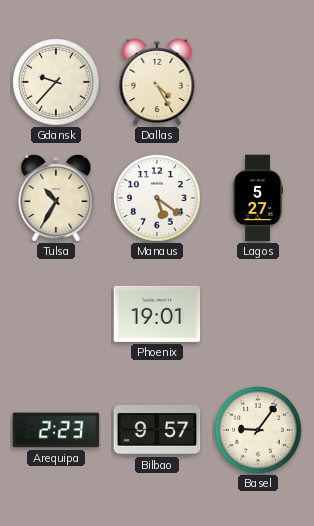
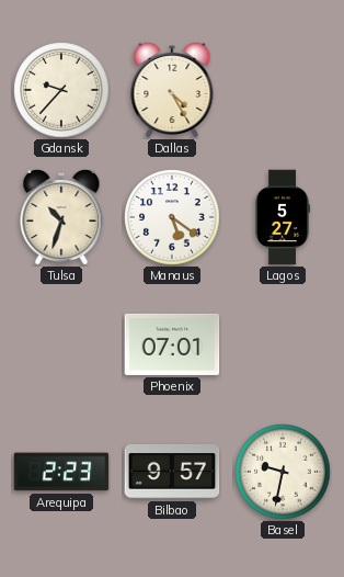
Tulsa: 10:35 -> 10:33 (61, 216)
Phoenix: 19:01 -> 07:01 (172, 344)
Basel: 9:06 -> 9:32 (283, 472)
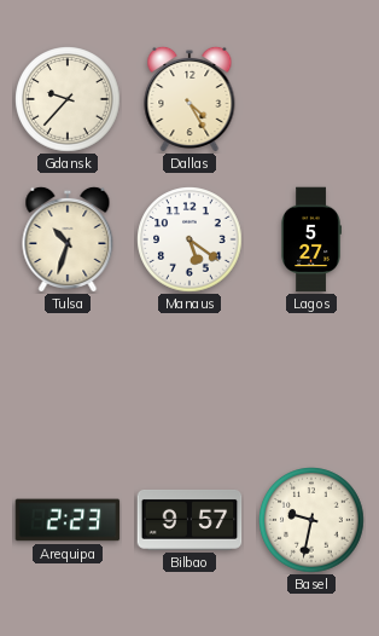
Phoenix: 07:01 -> none (172, 344)
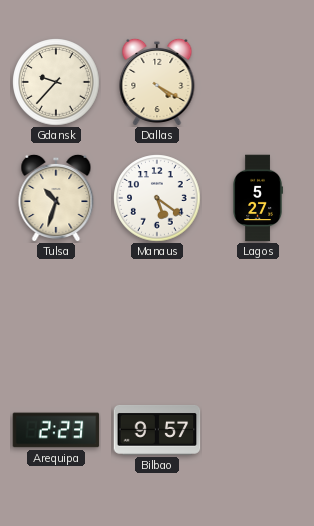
Dallas: 4:25 -> 4:20 (157, 81)
Basel: 9:32 -> none (311, 520)
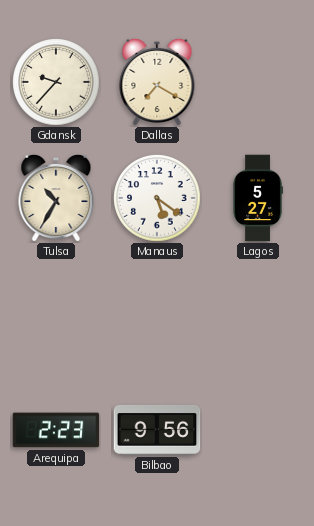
Dallas: 4:20 -> 7:20 (157, 81)
Tulsa: 10:33 -> 10:35 (56, 197)
Bilbao: 9:57 -> 9:56 (157, 430)
